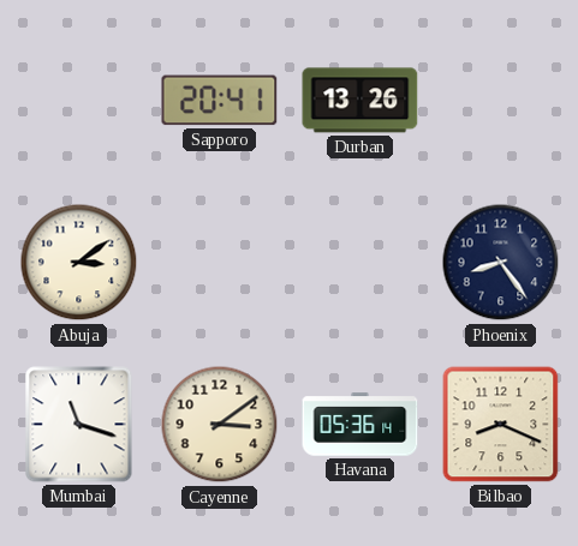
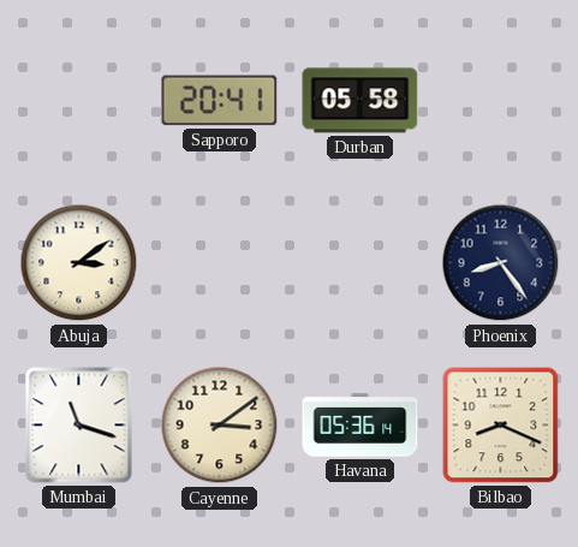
Durban: 13:26 -> 05:58 (360, 101)
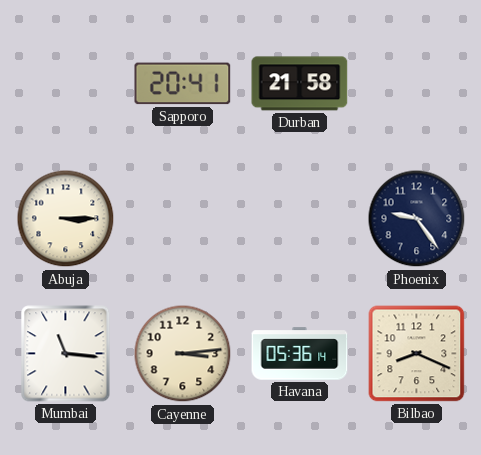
Durban: 05:58 -> 21:58 (300, 84)
Abuja: 3:09 -> 3:15 (66, 219)
Phoenix: 8:24 -> 9:24 (417, 219)
Mumbai: 11:18 -> 11:16 (66, 354)
Cayenne: 3:09 -> 3:14 (183, 354)
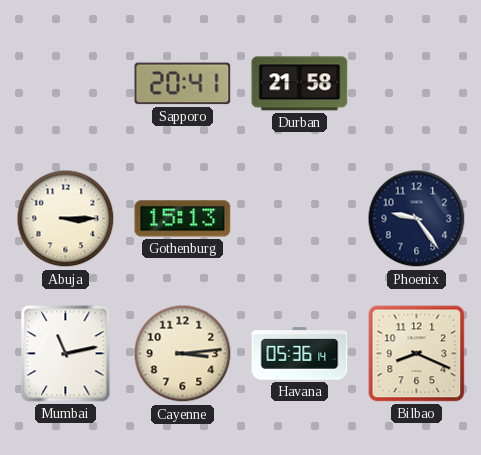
Gothenburg: none -> 15:13 (183, 219)
Mumbai: 11:16 -> 11:13 (66, 354)
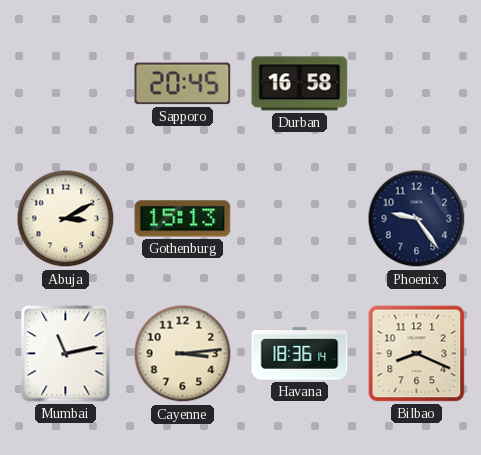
Sapporo: 20:41 -> 20:45 (183, 84)
Durban: 21:58 -> 16:58 (300, 84)
Abuja: 3:15 -> 3:10 (66, 219)
Havana: 05:36 -> 18:36 (300, 354)
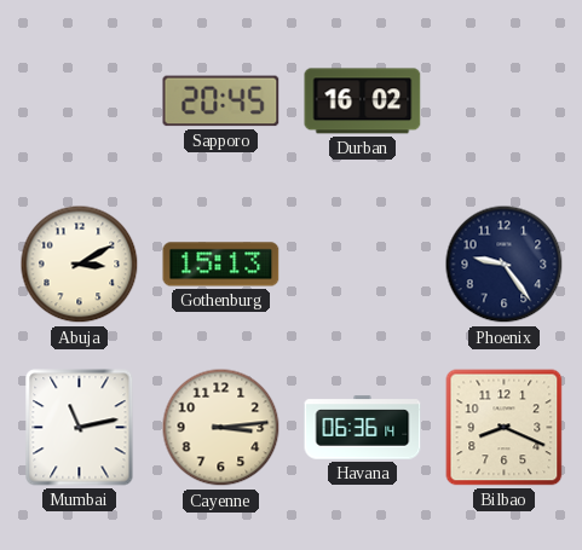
Durban: 16:58 -> 16:02 (363, 102)
Havana: 18:36 -> 06:36 (363, 428)
